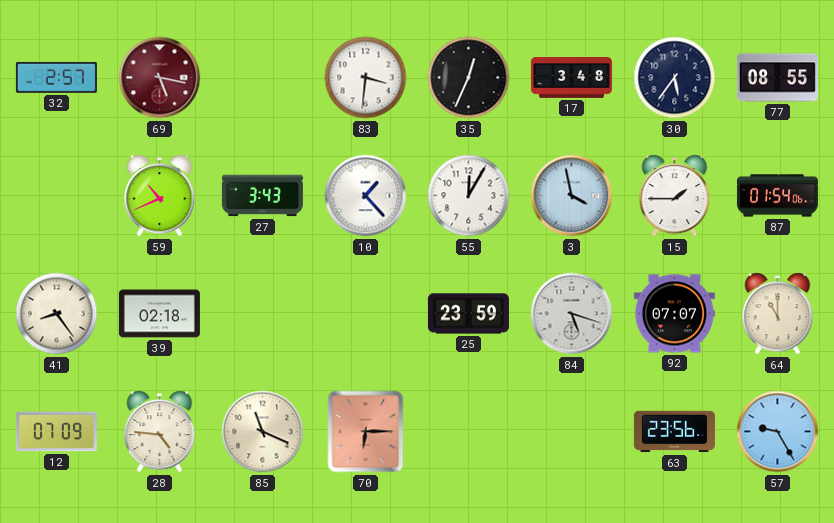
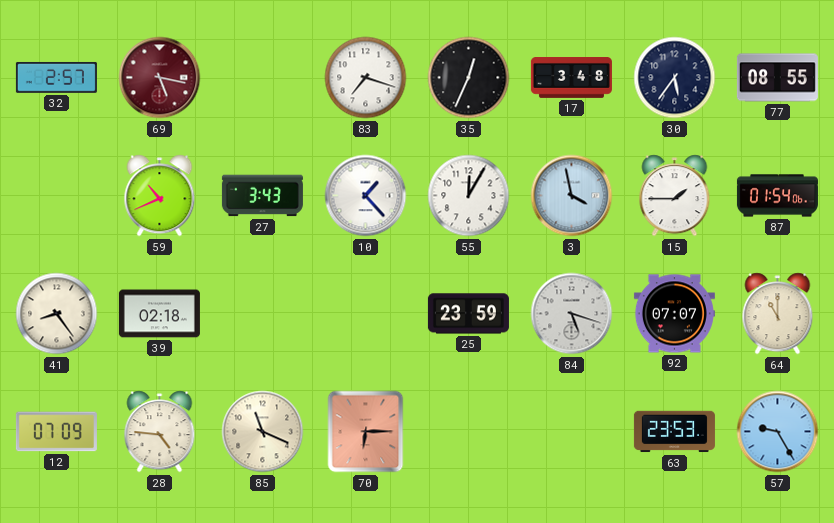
83: 3:31 -> 7:18 (366, 78)
63: 23:56 -> 23:53 (674, 432)
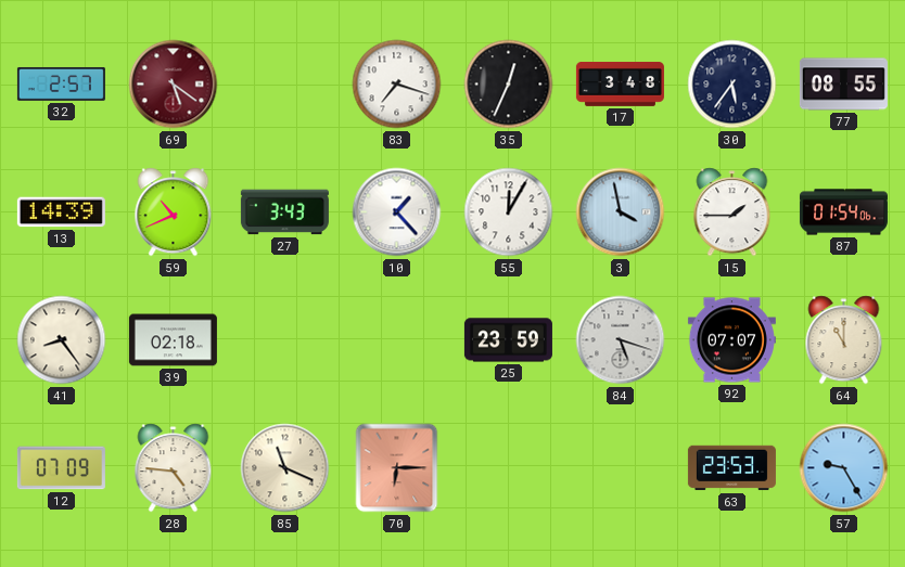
69: 5:17 -> 5:21 (174, 85)
13: none -> 14:39 (61, 212)
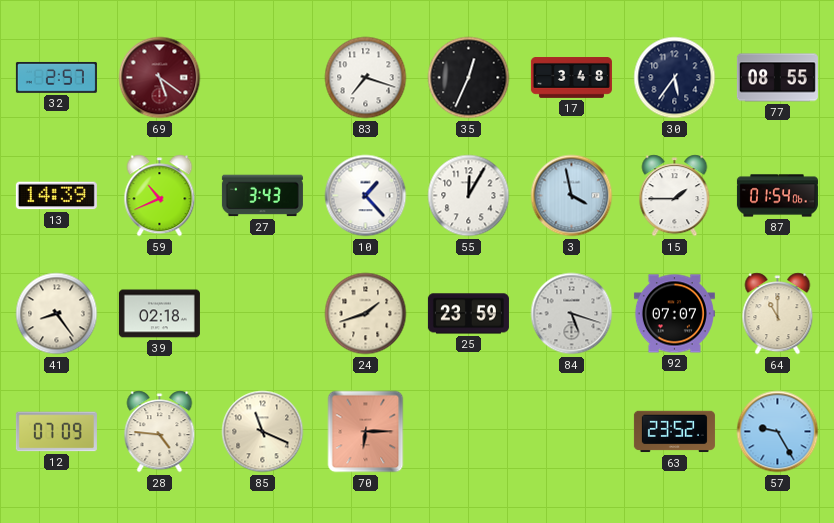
24: none -> 1:42 (366, 314)
63: 23:53 -> 23:52 (674, 432)
